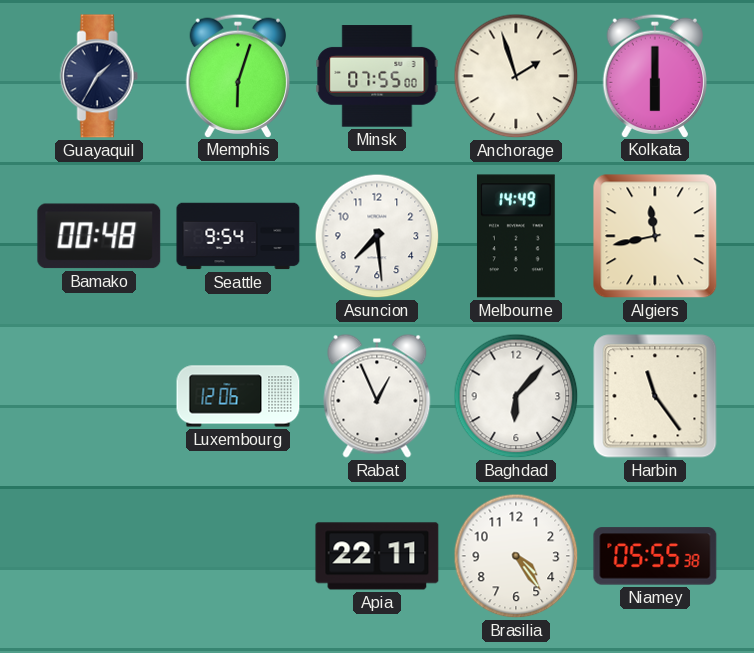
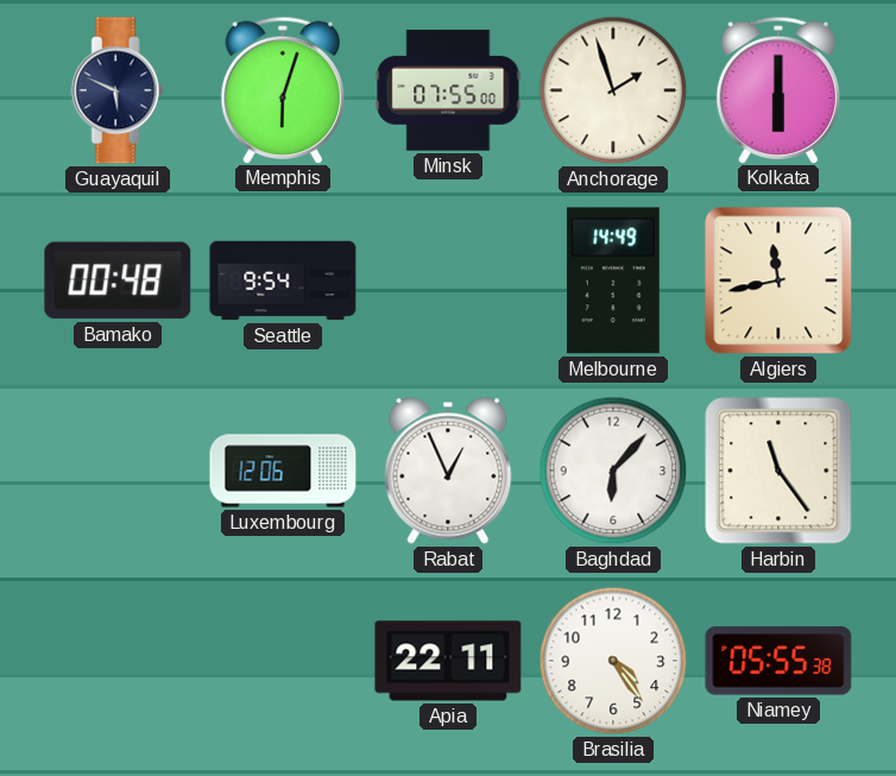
Guayaquil: 1:35 -> 5:49 (118, 90)
Asuncion: 7:29 -> none (377, 236)
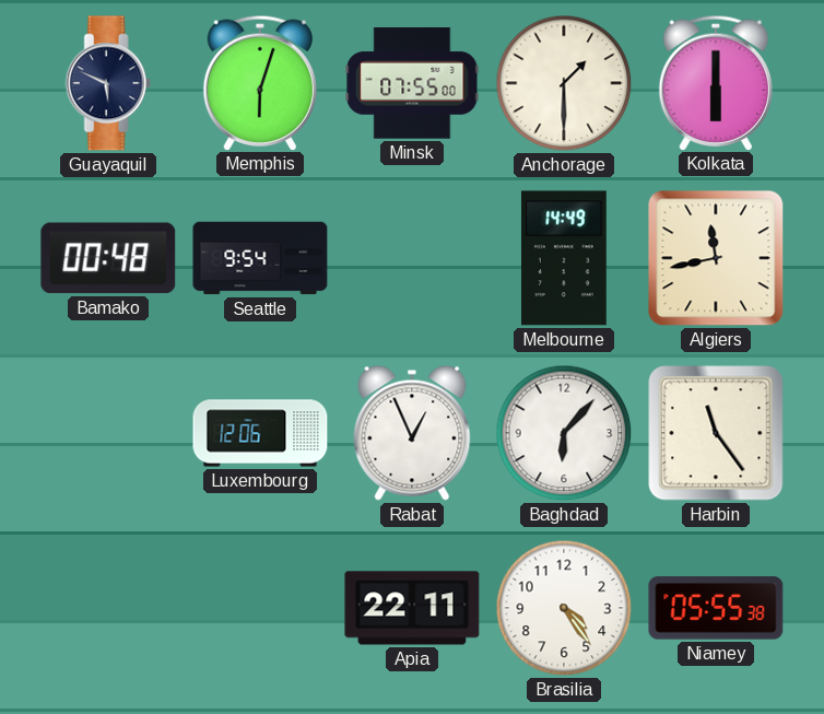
Anchorage: 1:57 -> 1:30 (564, 83)
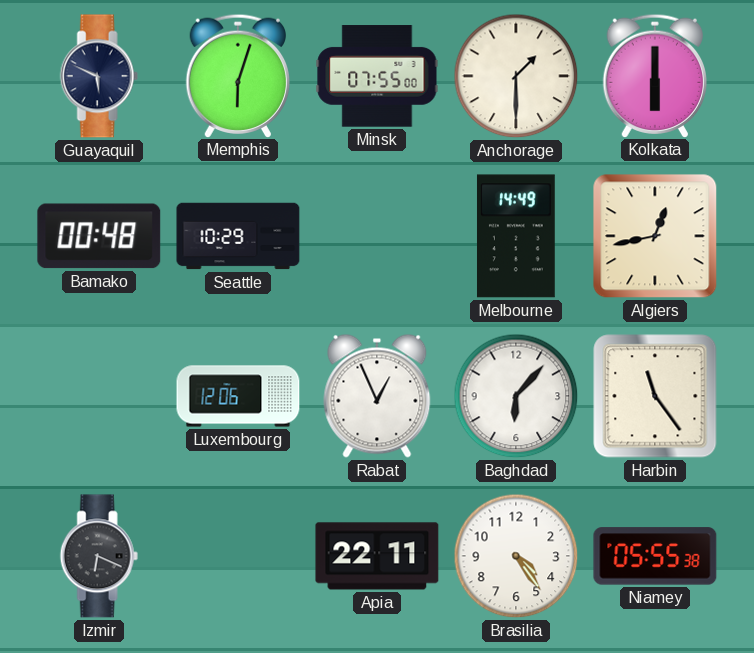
Seattle: 9:54 -> 10:29 (238, 236)
Algiers: 11:43 -> 12:43 (655, 236)
Izmir: none -> 6:19 (99, 556)
